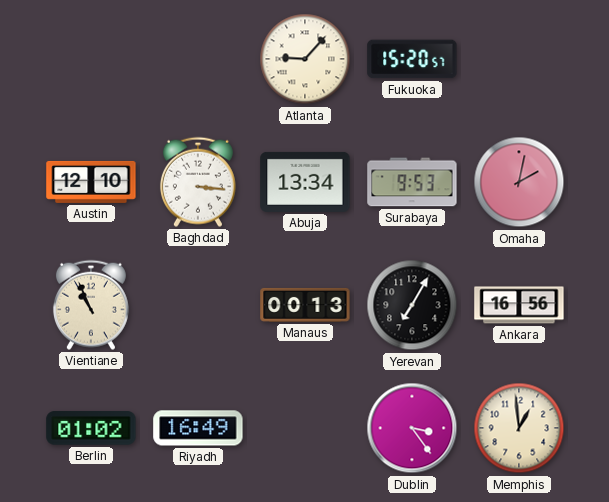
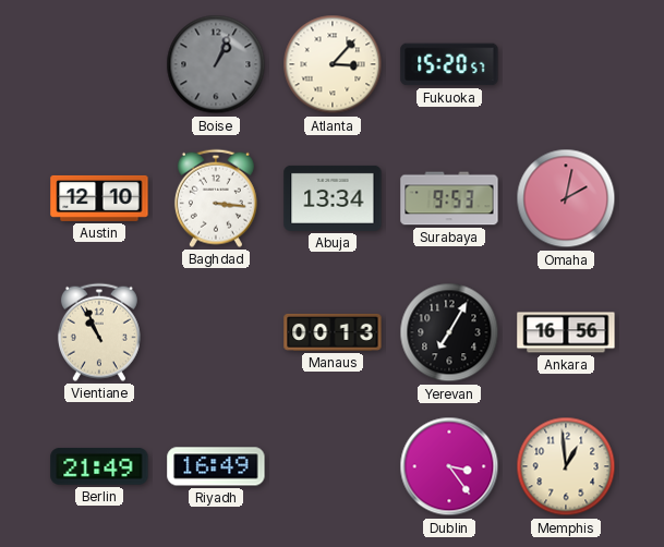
Boise: none -> 1:04 (216, 64)
Atlanta: 9:07 -> 3:07 (333, 64)
Berlin: 01:02 -> 21:49 (99, 466)
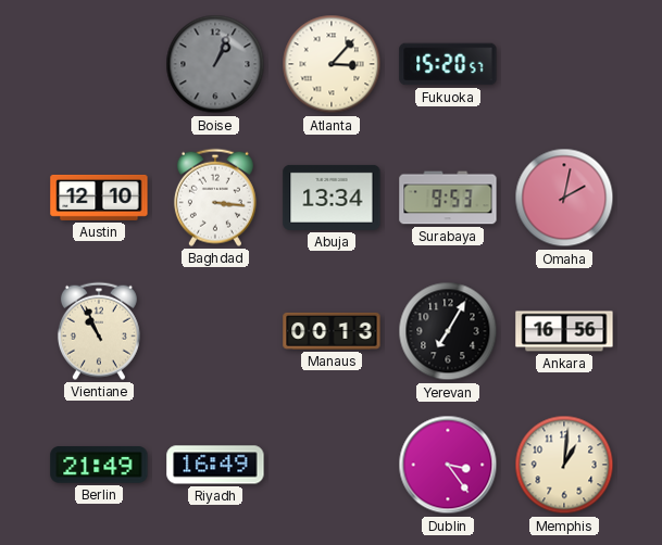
Memphis: 12:59 -> 1:01 (564, 465)
